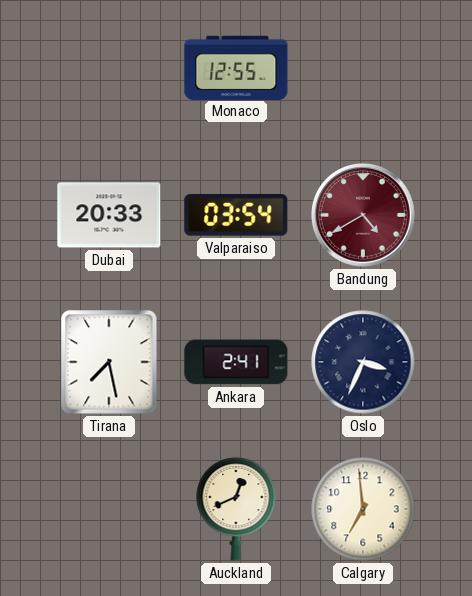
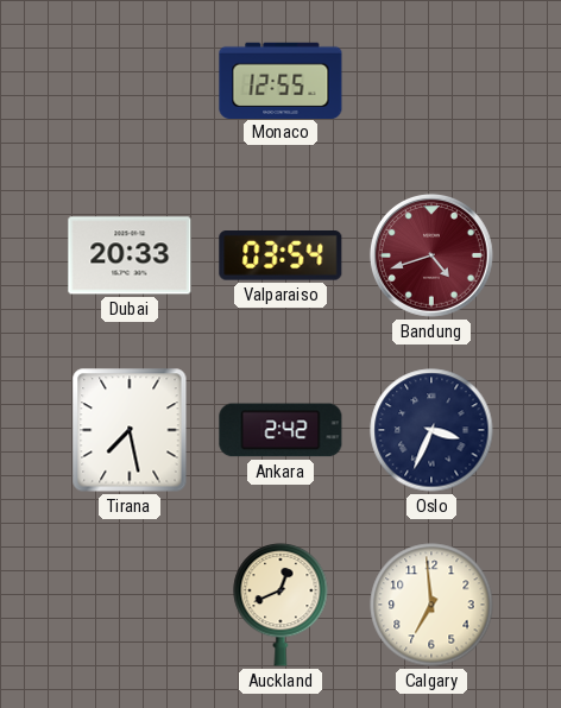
Bandung: 4:40 -> 4:42 (431, 255)
Ankara: 2:41 -> 2:42 (280, 430)
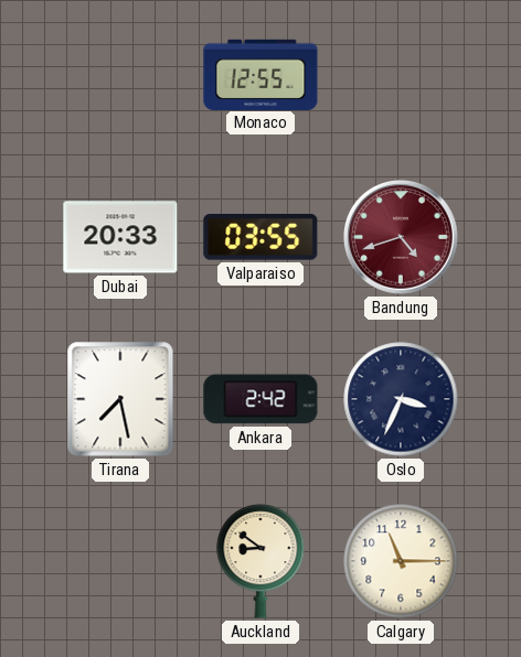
Valparaiso: 03:54 -> 03:55 (260, 238)
Auckland: 12:41 -> 8:51 (260, 561)
Calgary: 6:59 -> 11:15 (401, 561)
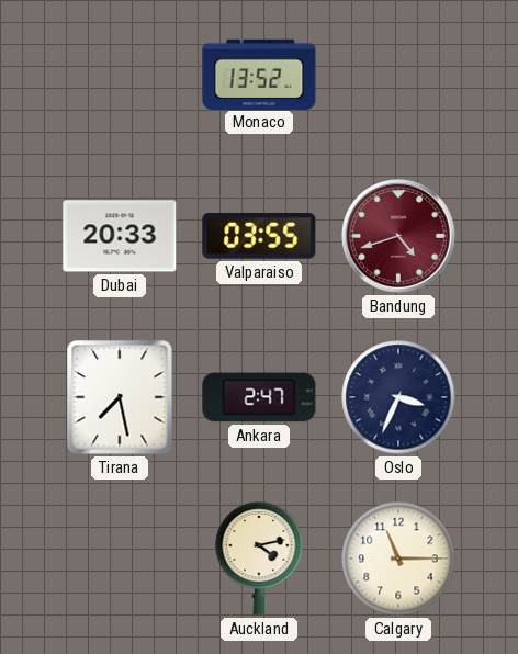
Monaco: 12:55 -> 13:52 (259, 74)
Ankara: 2:42 -> 2:47 (259, 397)
Auckland: 8:51 -> 4:13 (259, 559)
